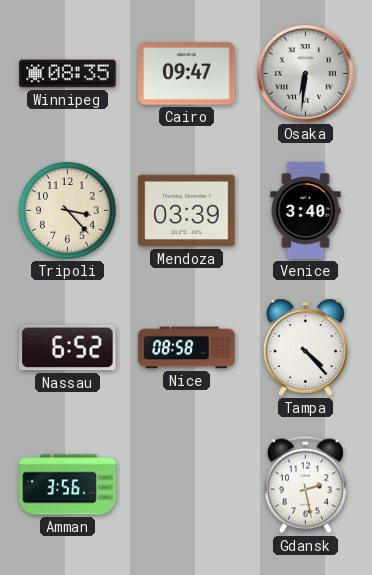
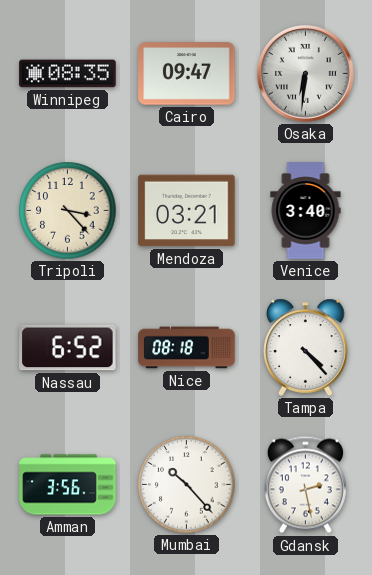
Mendoza: 03:39 -> 03:21 (187, 211)
Nice: 08:58 -> 08:18 (187, 348)
Mumbai: none -> 10:23 (187, 485)
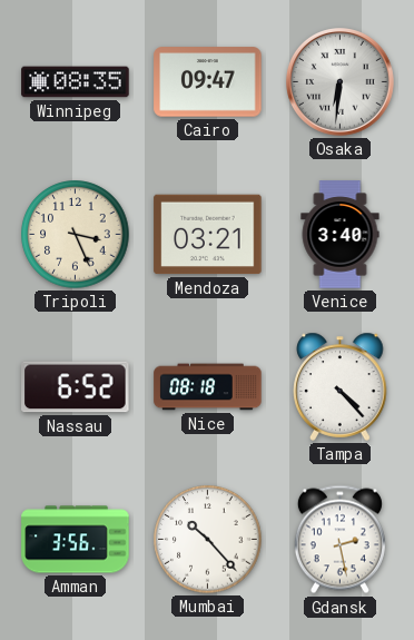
Tripoli: 3:23 -> 3:26 (76, 235)
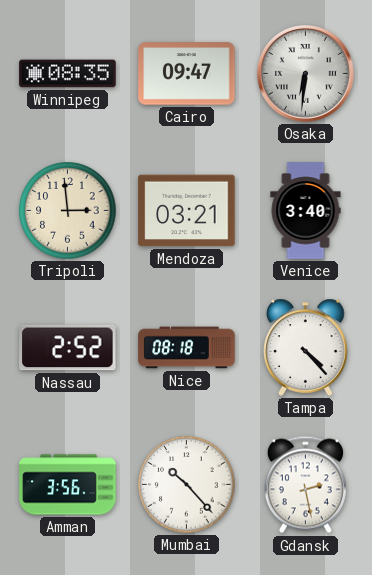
Tripoli: 3:26 -> 2:59 (68, 211)
Nassau: 6:52 -> 2:52 (68, 348)
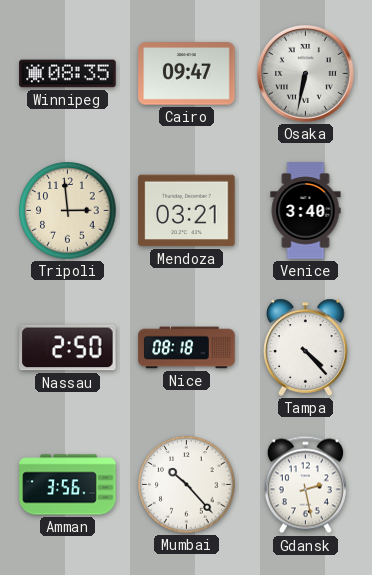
Osaka: 6:31 -> 6:32 (306, 74)
Nassau: 2:52 -> 2:50 (68, 348)
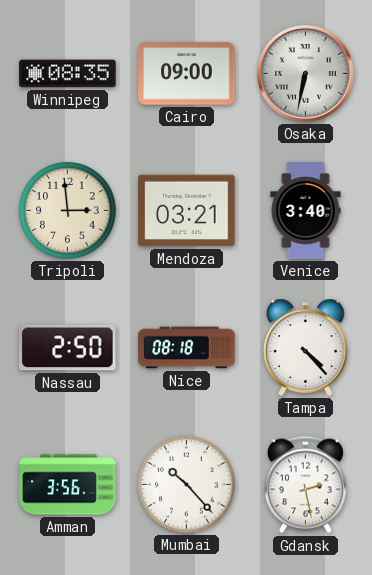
Cairo: 09:47 -> 09:00 (187, 74)
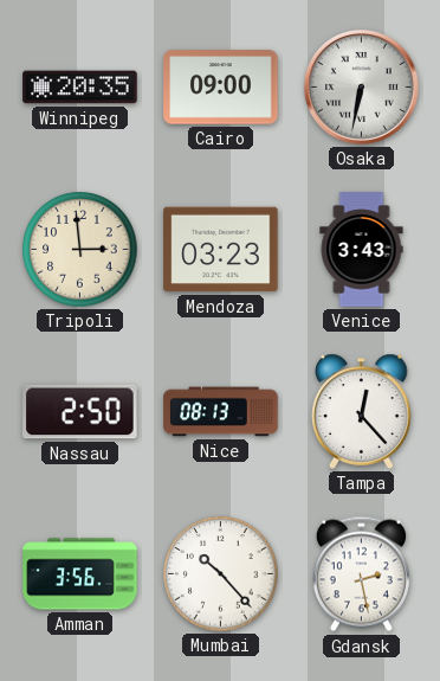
Winnipeg: 08:35 -> 20:35 (80, 88)
Mendoza: 03:21 -> 03:23 (221, 250)
Venice: 3:40 -> 3:43 (362, 250)
Nice: 08:18 -> 08:13 (221, 412)
Tampa: 4:23 -> 12:23 (362, 411)
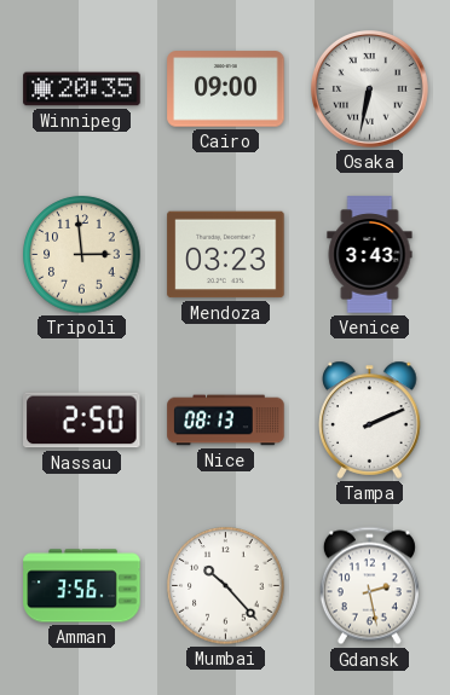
Tampa: 12:23 -> 2:11 (370, 419)
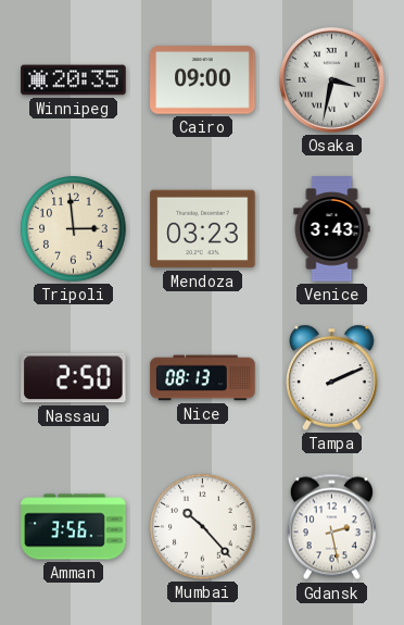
Osaka: 6:32 -> 3:32 (332, 80)
